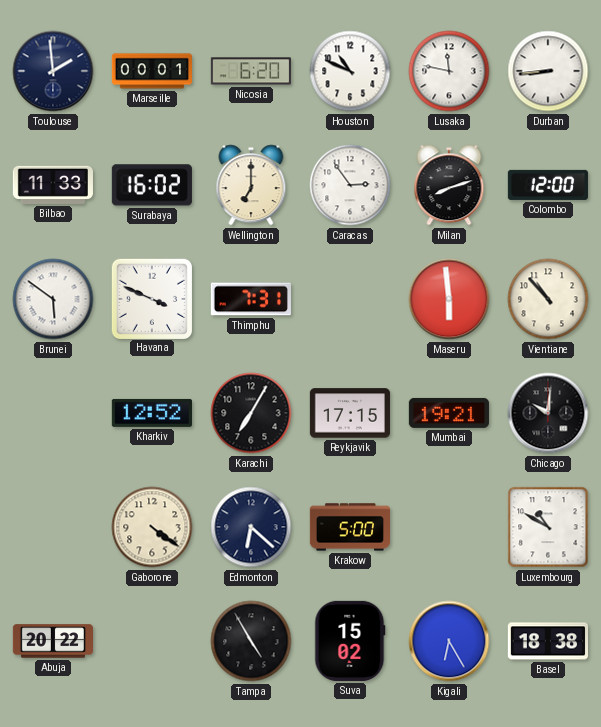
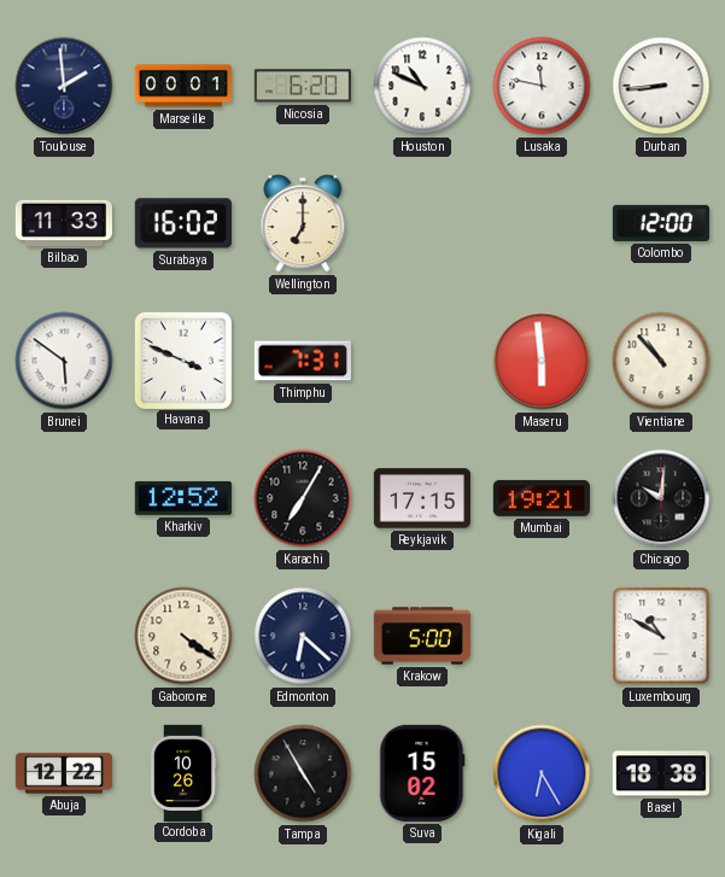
Caracas: 2:54 -> none (350, 185)
Milan: 8:12 -> none (449, 185)
Abuja: 20:22 -> 12:22 (63, 773)
Cordoba: none -> 10:26 (183, 772)
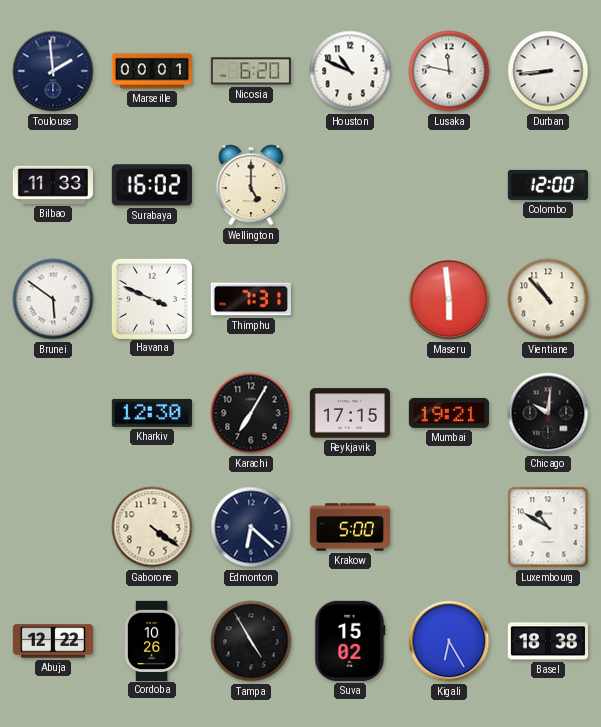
Wellington: 7:00 -> 5:00 (251, 185)
Kharkiv: 12:52 -> 12:30 (152, 413)
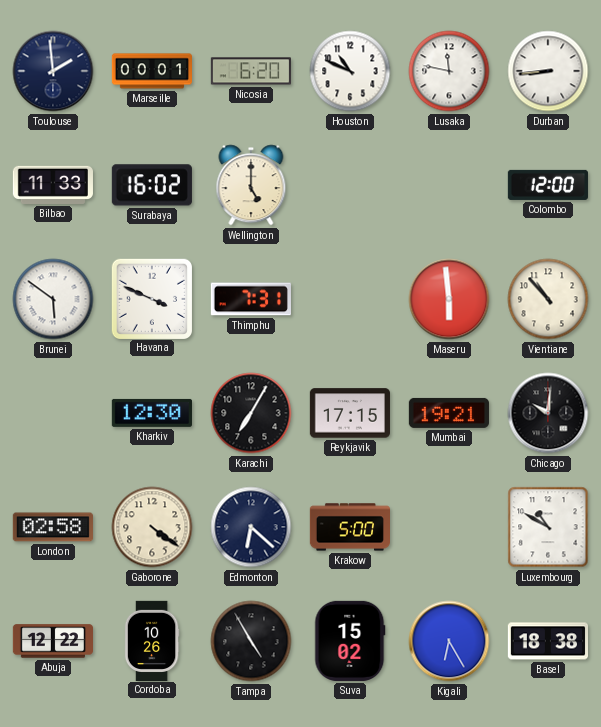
London: none -> 02:58 (53, 527)
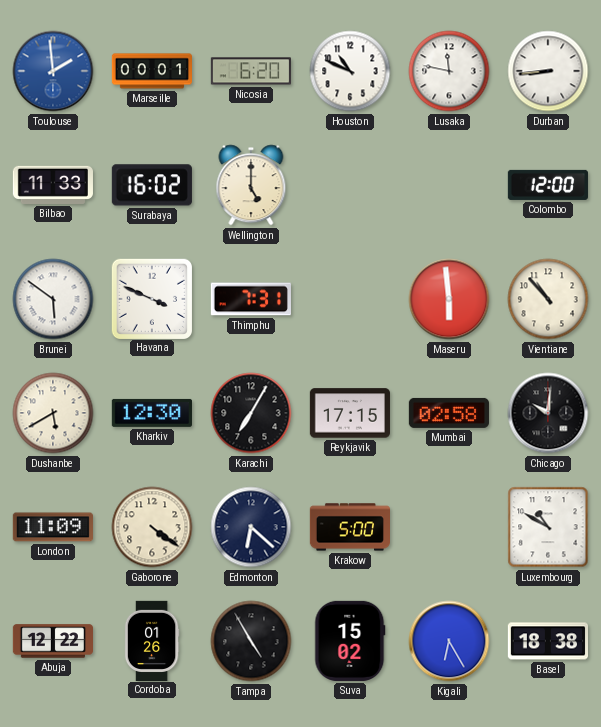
Toulouse dial: navy -> blue (53, 71)
Dushanbe: none -> 5:40 (53, 413)
Mumbai: 19:21 -> 02:58 (449, 413)
London: 02:58 -> 11:09 (53, 527)
Cordoba: 10:26 -> 01:26 (152, 640)
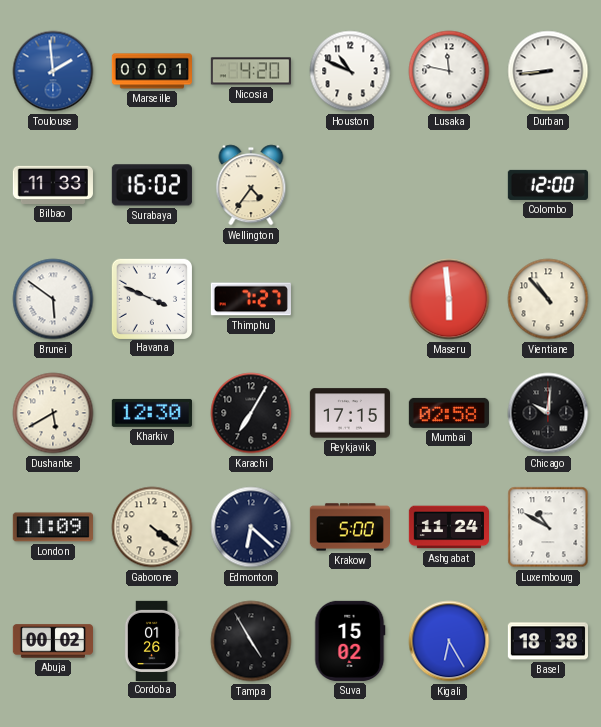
Nicosia: 6:20 -> 4:20 (251, 71)
Wellington: 5:00 -> 4:36 (251, 185)
Thimphu: 7:31 -> 7:27 (251, 299)
Ashgabat: none -> 11:24 (448, 527)
Abuja: 12:22 -> 00:02 (52, 641)
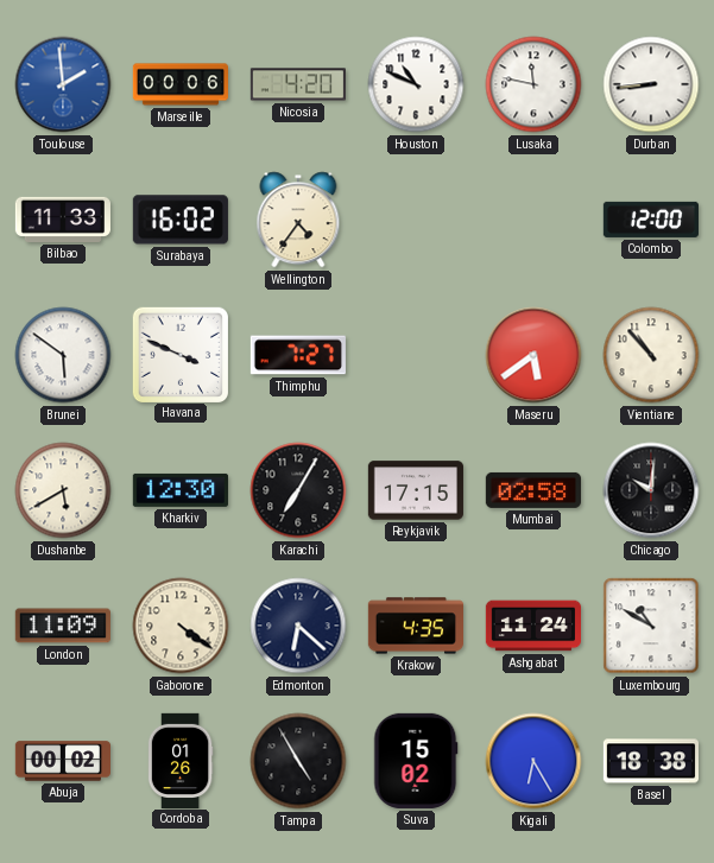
Marseille: 00:01 -> 00:06 (179, 84)
Maseru: 5:59 -> 5:39 (533, 355)
Krakow: 5:00 -> 4:35 (415, 626)
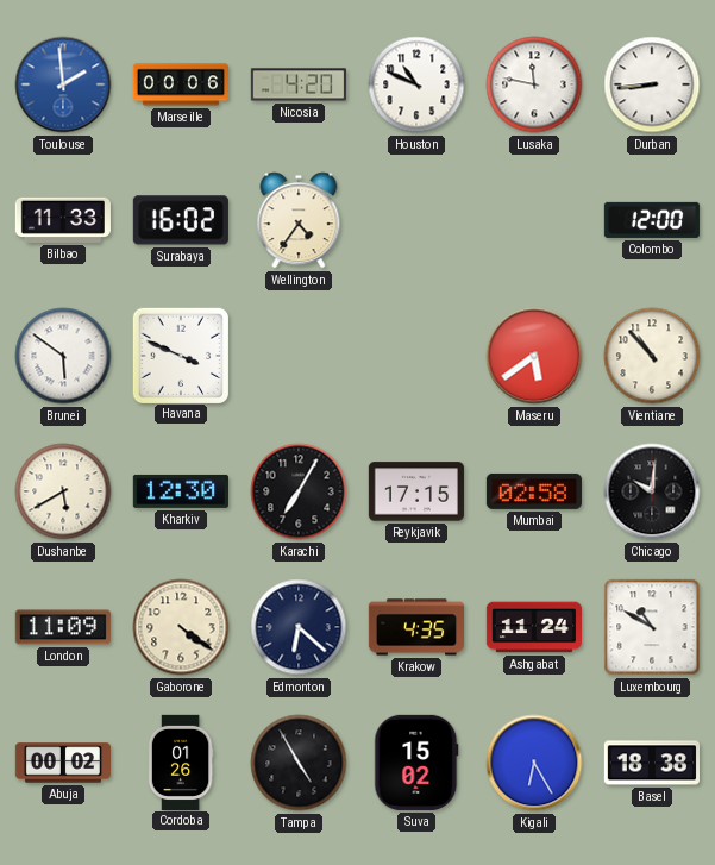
Thimphu: 7:27 -> none (298, 355)
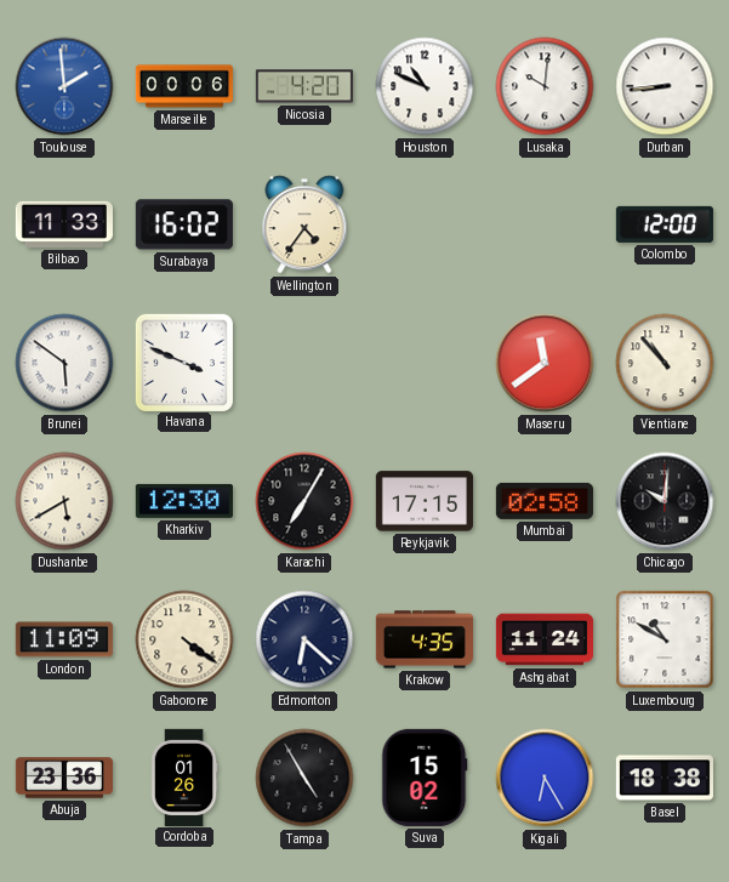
Lusaka: 11:47 -> 10:01 (545, 86)
Maseru: 5:39 -> 11:39 (545, 363)
Abuja: 00:02 -> 23:36 (63, 778)
